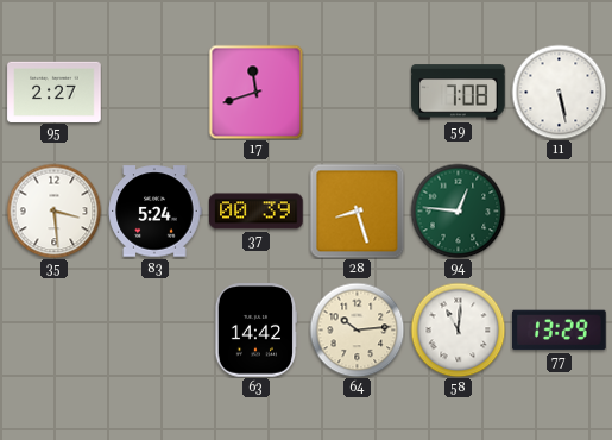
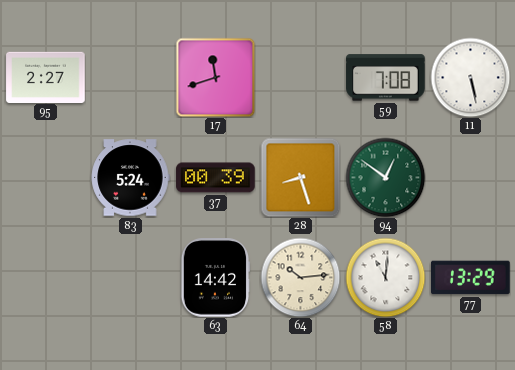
35: 3:29 -> none (53, 210)
94: 12:46 -> 12:51 (385, 177)
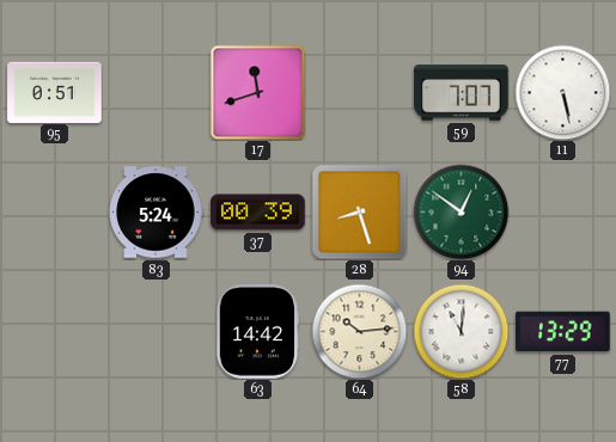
95: 2:27 -> 0:51 (55, 92)
59: 7:08 -> 7:07 (462, 93)
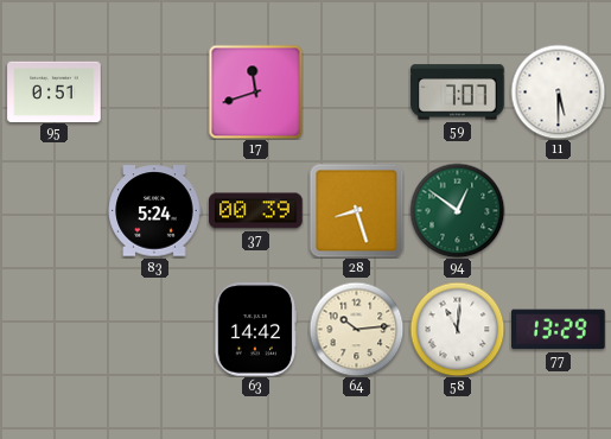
11: 5:28 -> 5:30 (558, 91)
